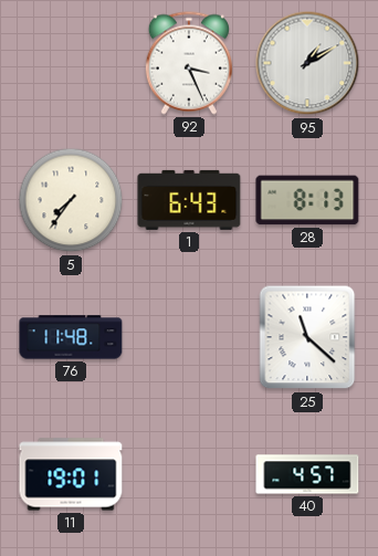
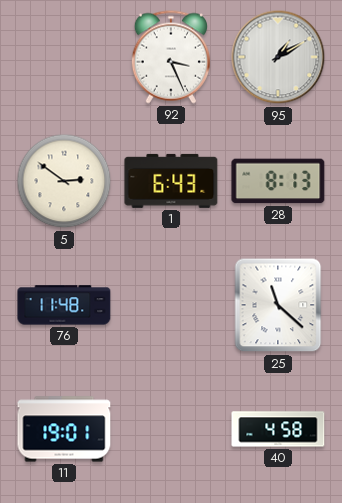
5: 7:36 -> 2:51 (64, 181)
40: 4:57 -> 4:58 (278, 429)
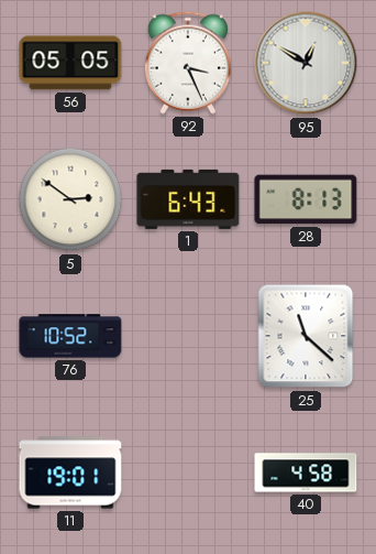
56: none -> 05:05 (70, 63)
95: 1:10 -> 12:50 (306, 63)
76: 11:48 -> 10:52 (70, 336)
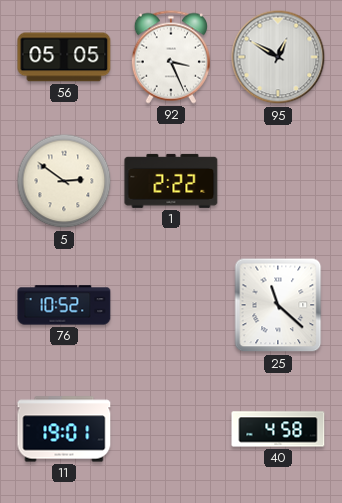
1: 6:43 -> 2:22 (171, 181)
28: 8:13 -> none (306, 199)
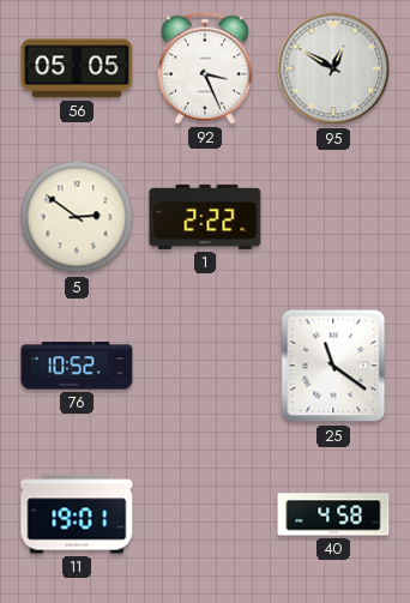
25: 11:22 -> 11:21 (333, 366)
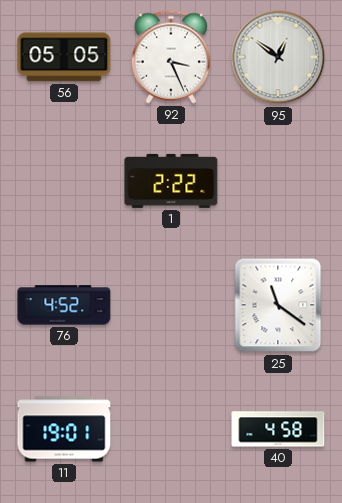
95: 12:50 -> 12:51 (278, 57)
5: 2:51 -> none (77, 217)
76: 10:52 -> 4:52 (64, 305)
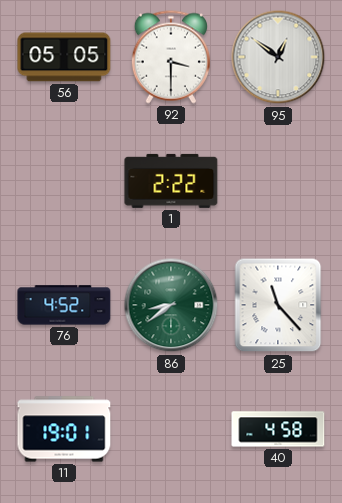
92: 3:26 -> 3:30 (171, 57)
86: none -> 8:39 (171, 305)
25: 11:21 -> 11:23 (278, 305)
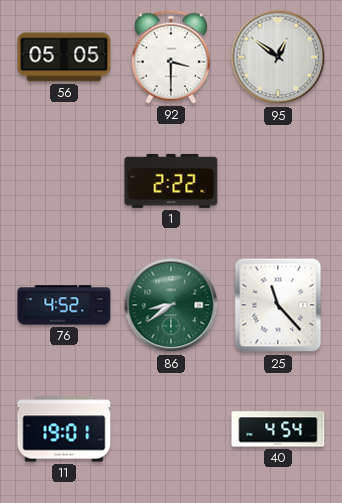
40: 4:58 -> 4:54 (278, 429)
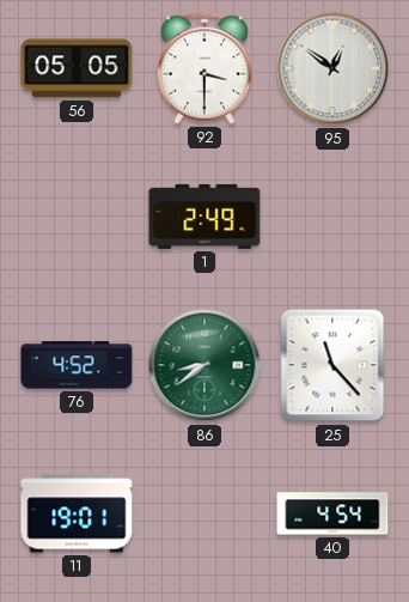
1: 2:22 -> 2:49 (204, 217)
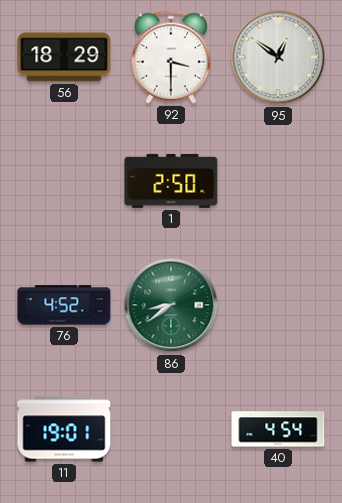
56: 05:05 -> 18:29 (64, 57)
1: 2:49 -> 2:50 (171, 181)
25: 11:23 -> none (332, 365)
